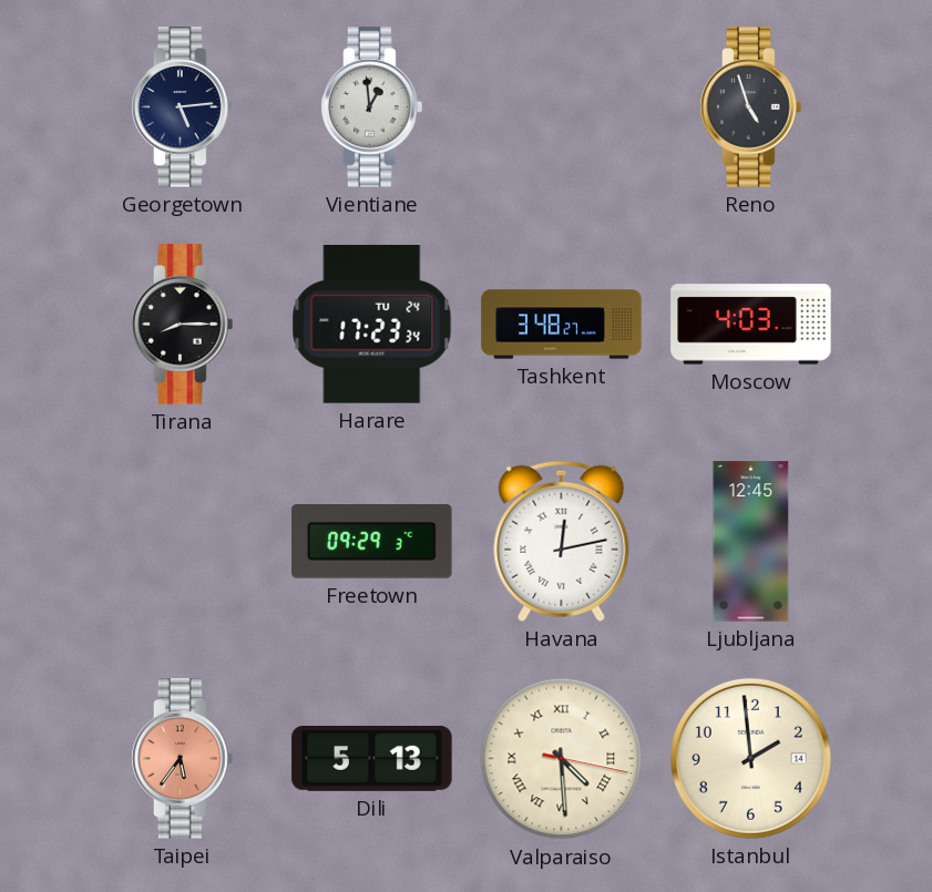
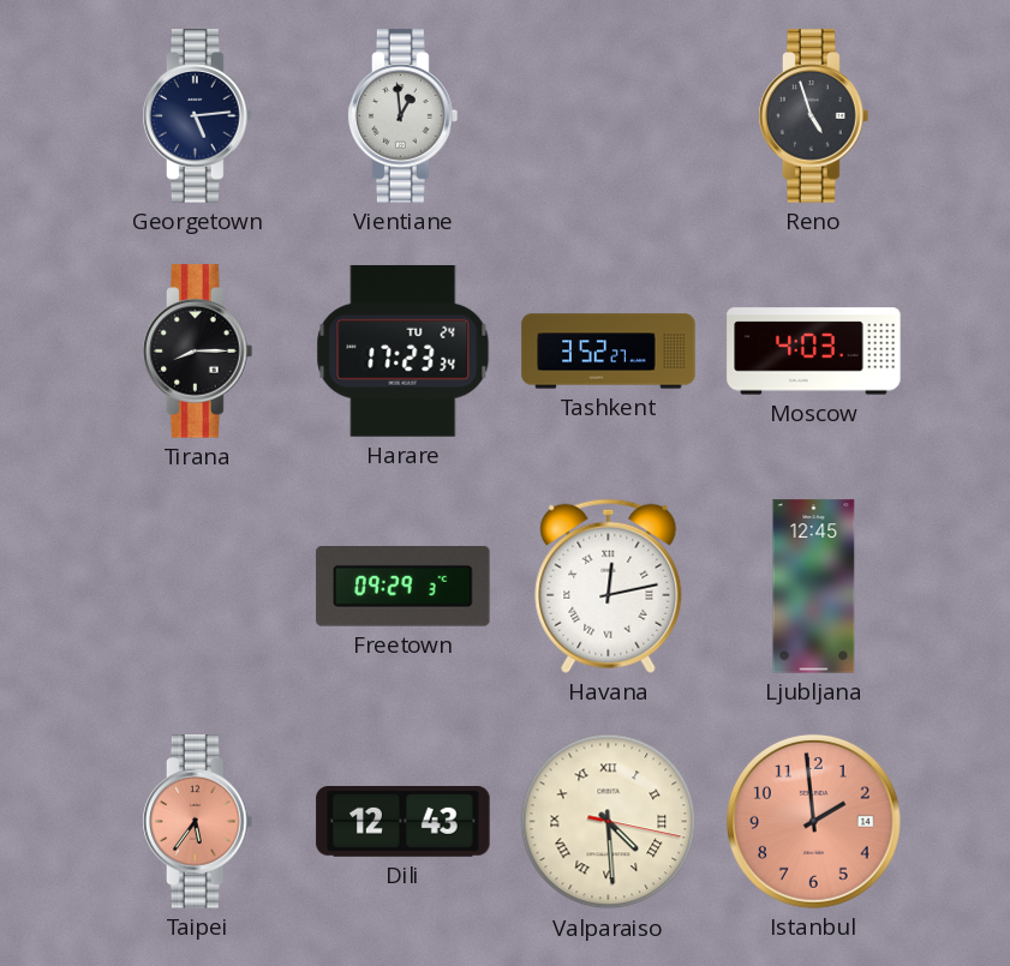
Tashkent: 3:48 -> 3:52 (609, 352)
Dili: 5:13 -> 12:43 (404, 822)
Istanbul dial: cream -> salmon (813, 821)
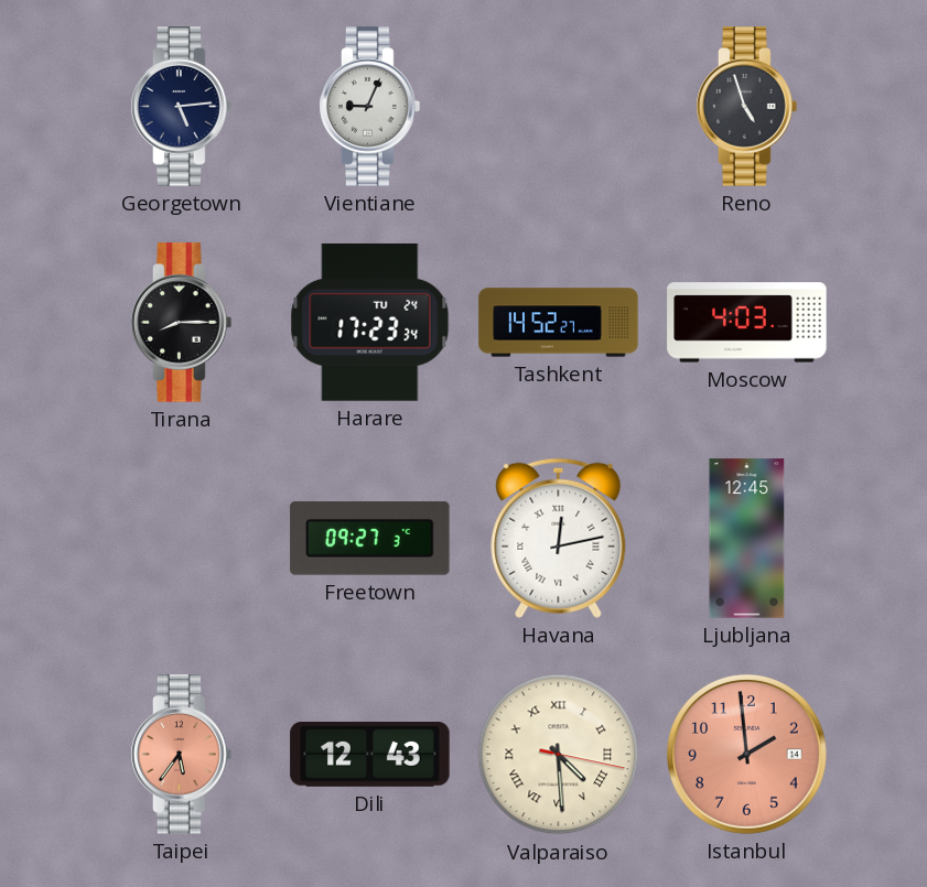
Vientiane: 12:59 -> 9:04 (370, 107)
Tashkent: 3:52 -> 14:52 (559, 323)
Freetown: 09:29 -> 09:27 (370, 539)
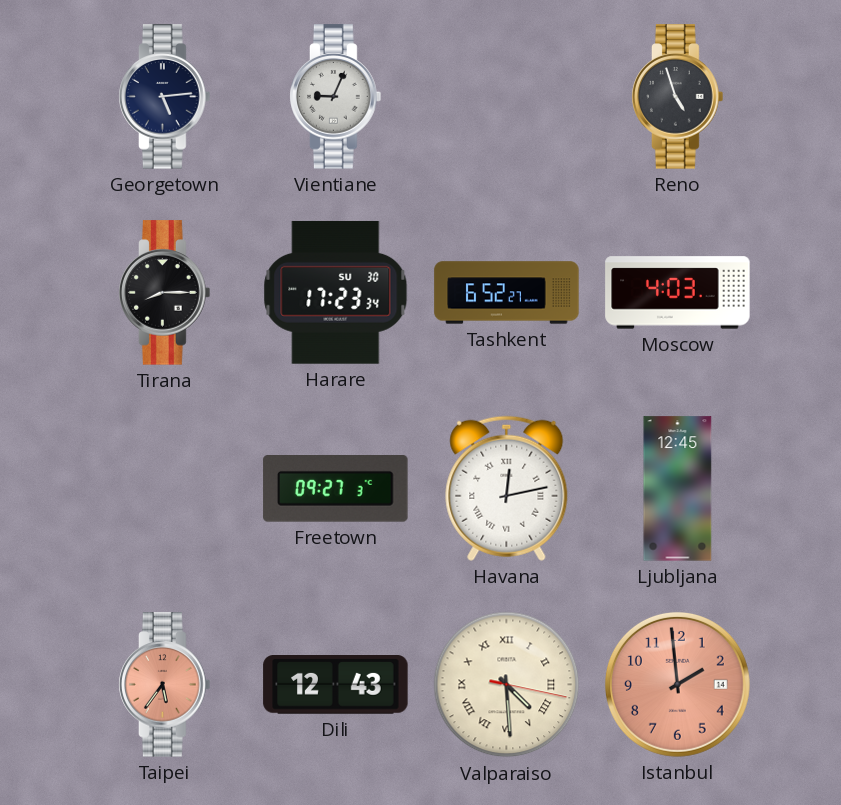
Harare date: TU 24 -> SU 30 (336, 292)
Tashkent: 14:52 -> 6:52 (507, 293)
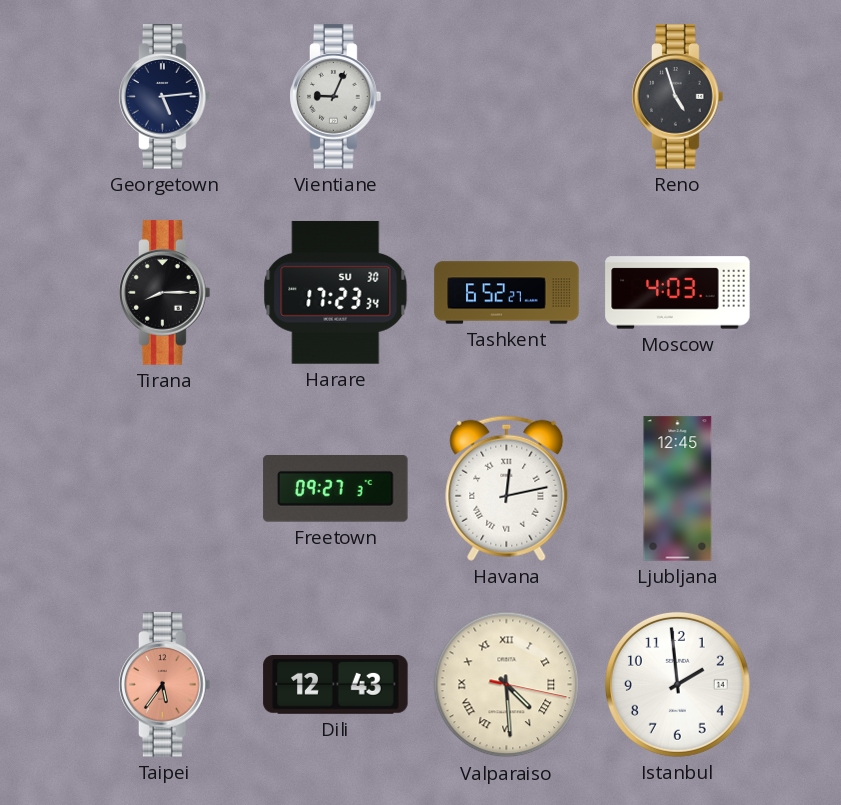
Istanbul dial: salmon -> white (677, 684)
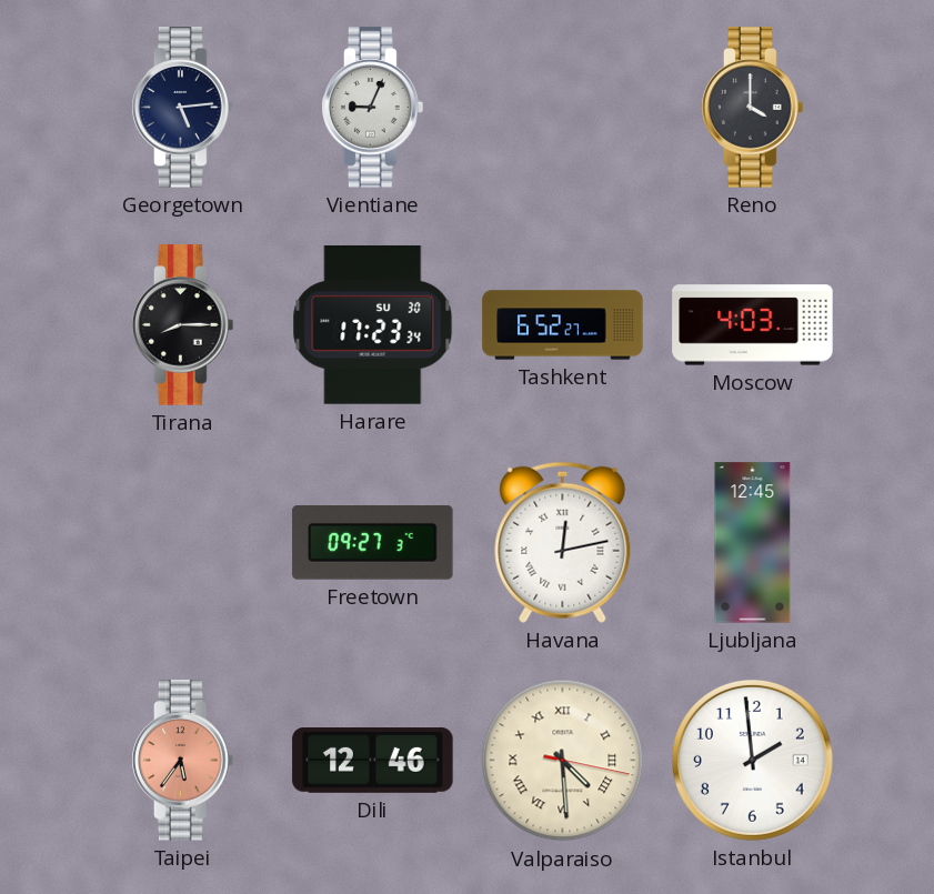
Reno: 4:57 -> 4:00 (753, 108)
Dili: 12:43 -> 12:46 (373, 761)
